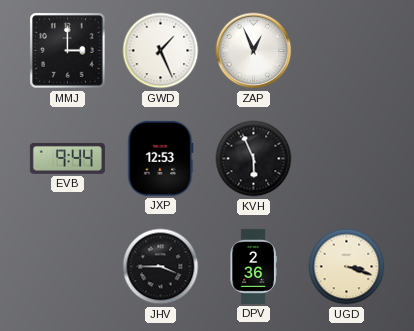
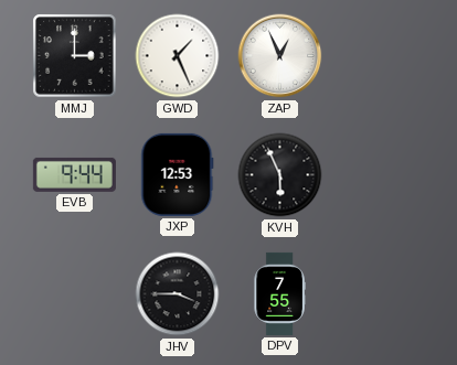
DPV: 2:36 -> 7:55 (279, 293)
UGD: 3:18 -> none (347, 267)
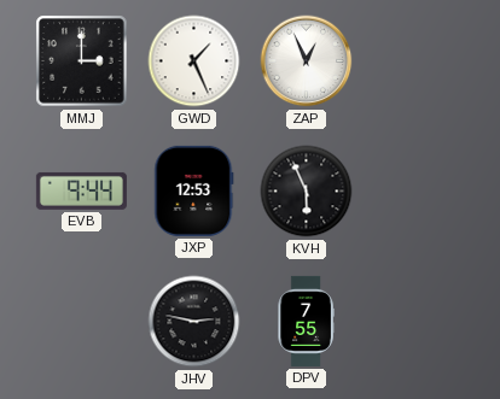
JHV: 3:45 -> 2:47 (194, 322)
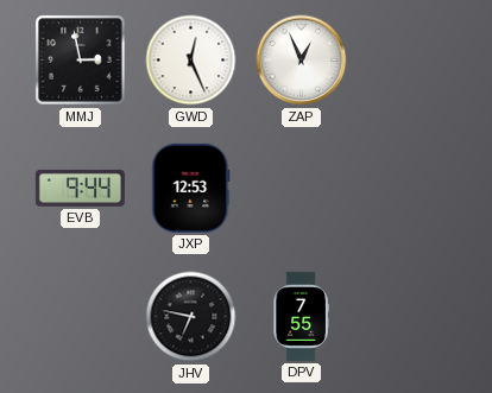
MMJ: 3:00 -> 2:58 (81, 61)
GWD: 1:26 -> 12:26 (191, 61)
KVH: 5:56 -> none (307, 192)
JHV: 2:47 -> 6:47 (191, 317)
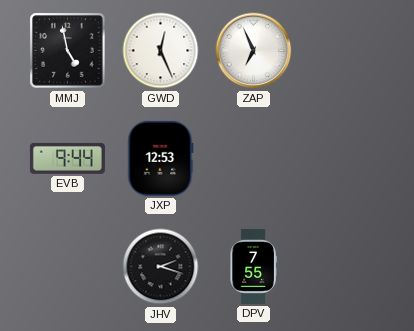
MMJ: 2:58 -> 4:58 (68, 51)
ZAP: 12:56 -> 6:56 (254, 51)
JHV: 6:47 -> 2:18 (161, 267)
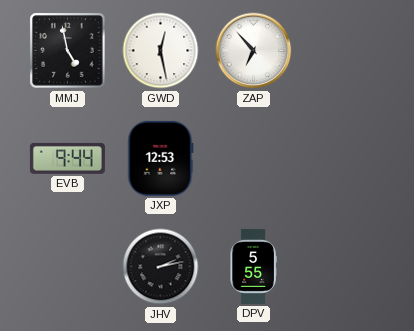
GWD: 12:26 -> 12:28 (161, 51)
ZAP: 6:56 -> 6:53 (254, 51)
JHV: 2:18 -> 2:13 (161, 267)
DPV: 7:55 -> 5:55 (253, 266)
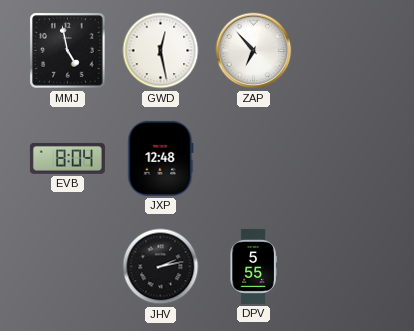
EVB: 9:44 -> 8:04 (67, 158)
JXP: 12:53 -> 12:48 (161, 158)
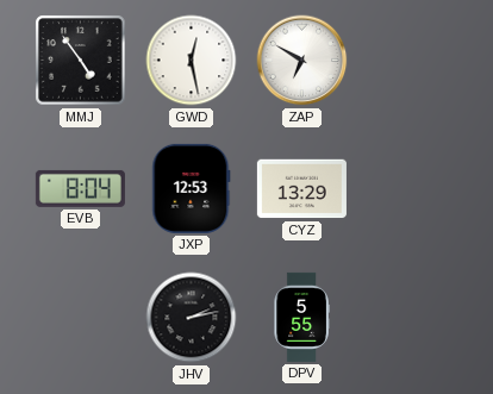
MMJ: 4:58 -> 4:54 (81, 61)
ZAP: 6:53 -> 6:50 (302, 61)
JXP: 12:48 -> 12:53 (192, 188)
CYZ: none -> 13:29 (301, 189)
